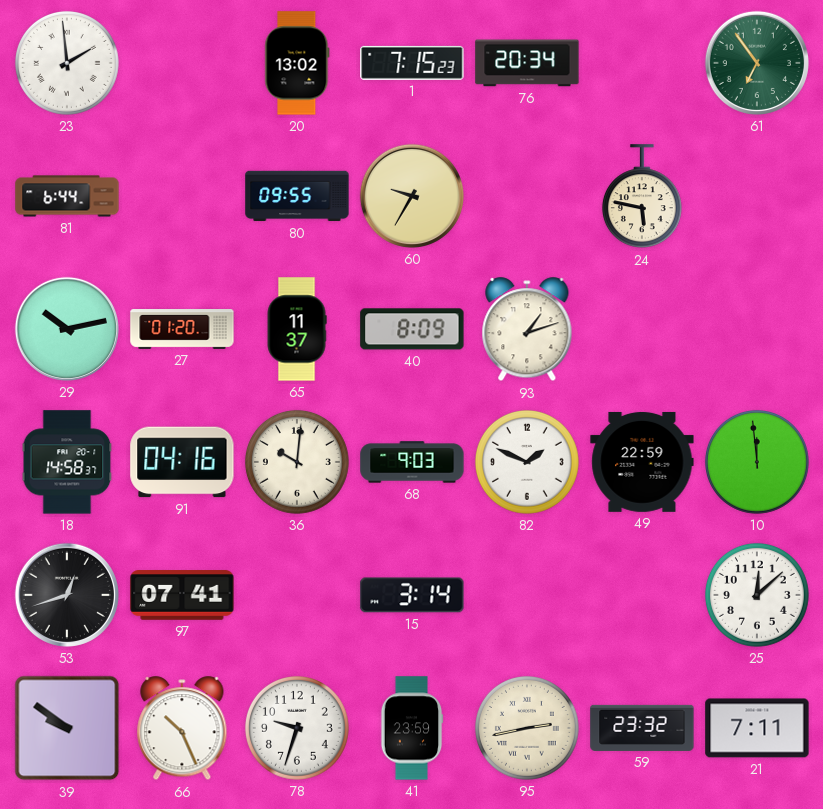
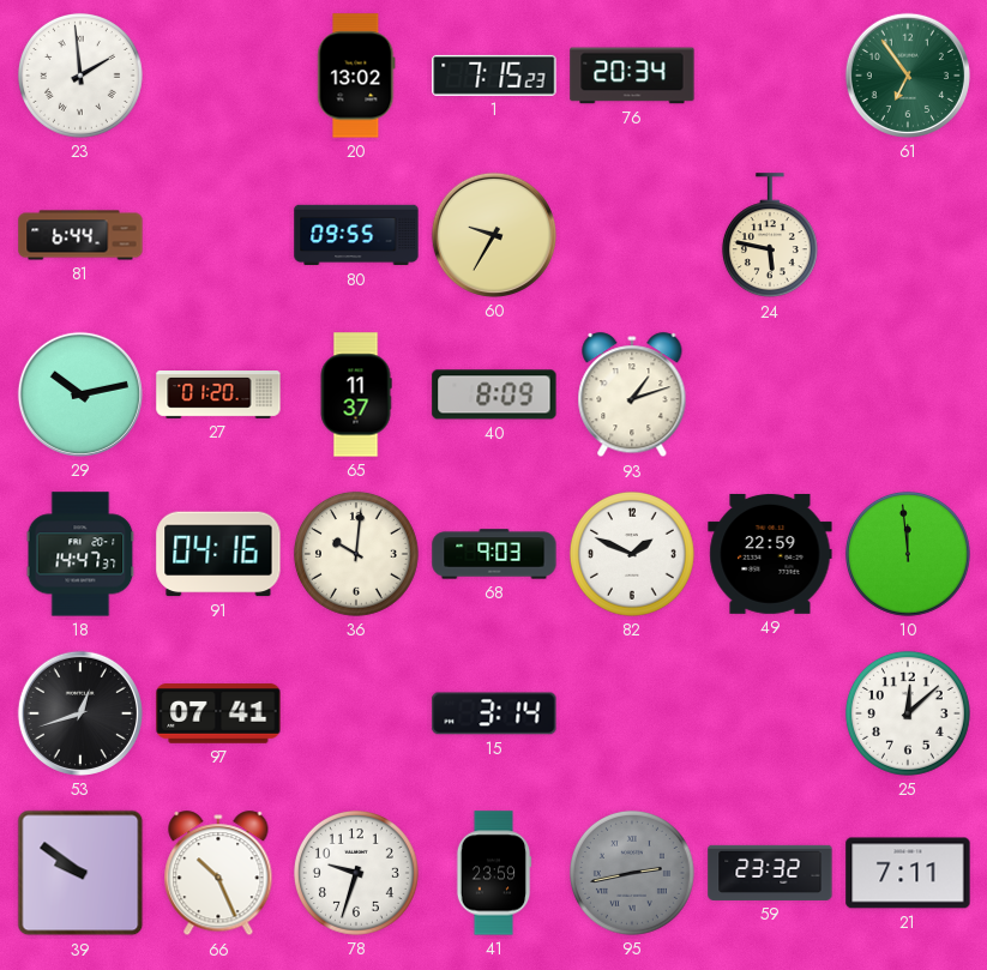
18: 14:58 -> 14:47 (80, 554)
95 dial: cream -> grey (632, 873)
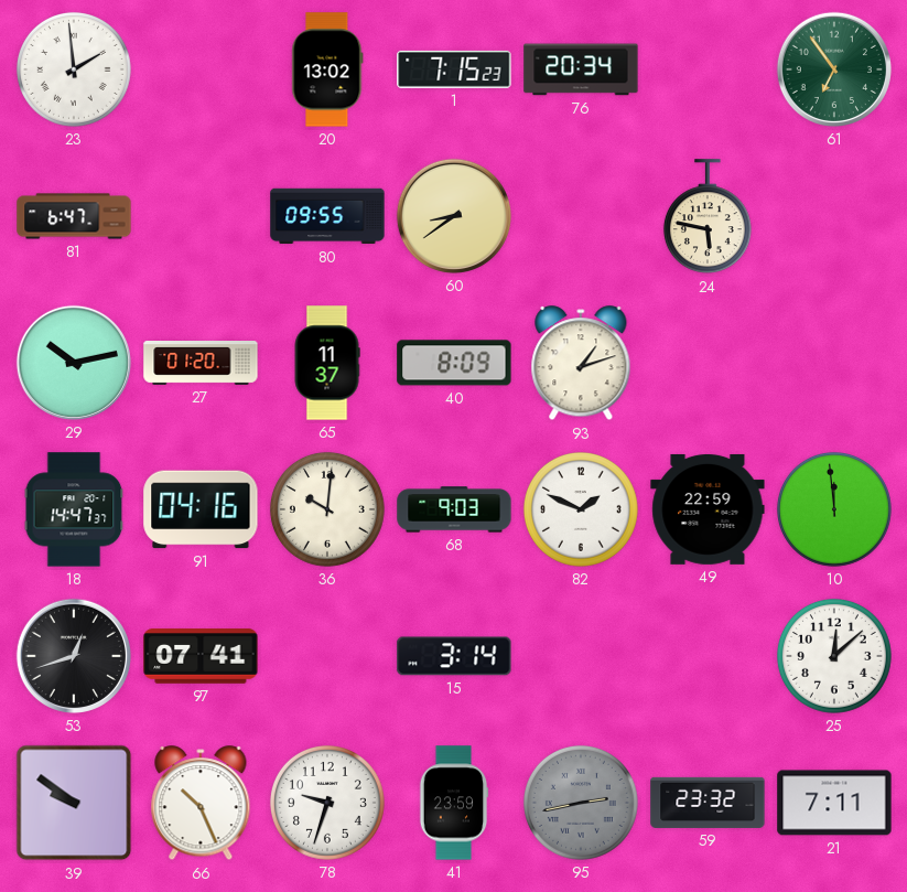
81: 6:44 -> 6:47 (74, 216)
60: 9:35 -> 8:39 (454, 216)
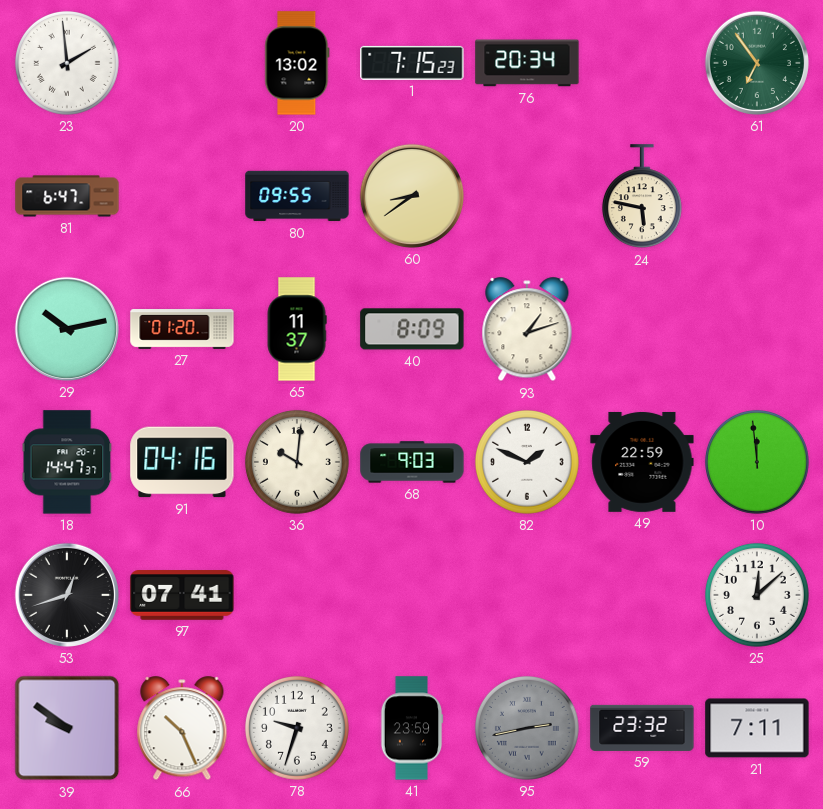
15: 3:14 -> none (454, 656)
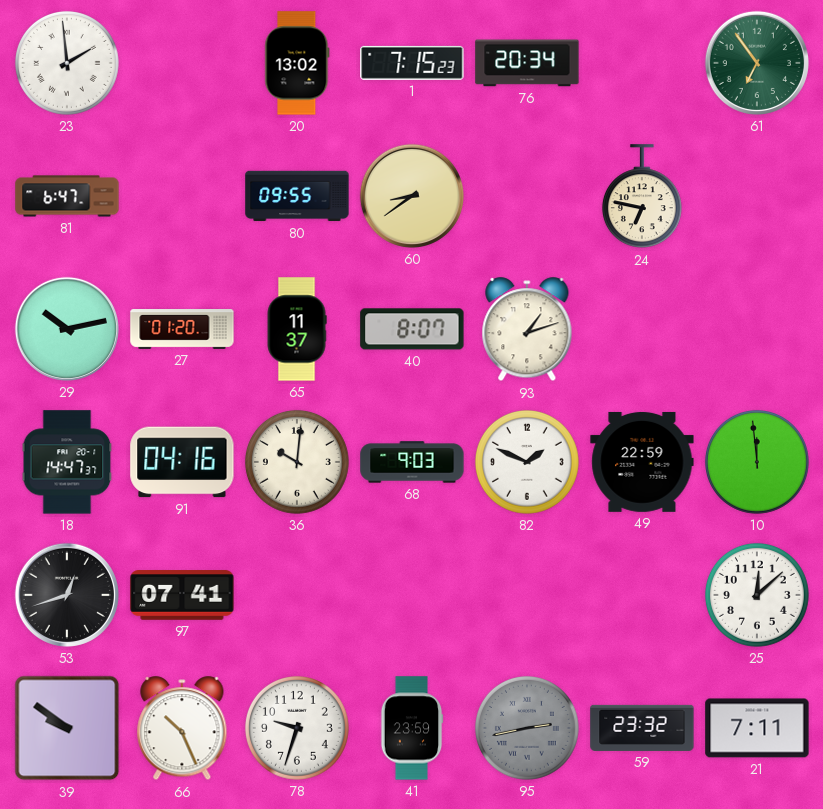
24: 5:47 -> 6:47 (642, 197)
40: 8:09 -> 8:07 (412, 329)
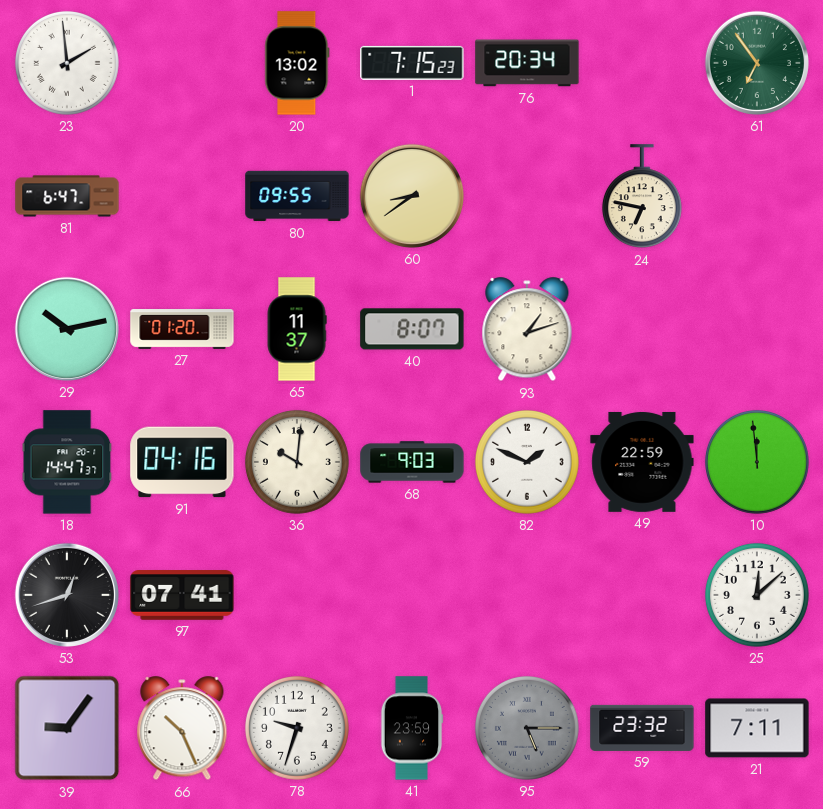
39: 9:51 -> 9:06 (67, 728)
95: 2:43 -> 5:15 (527, 728)
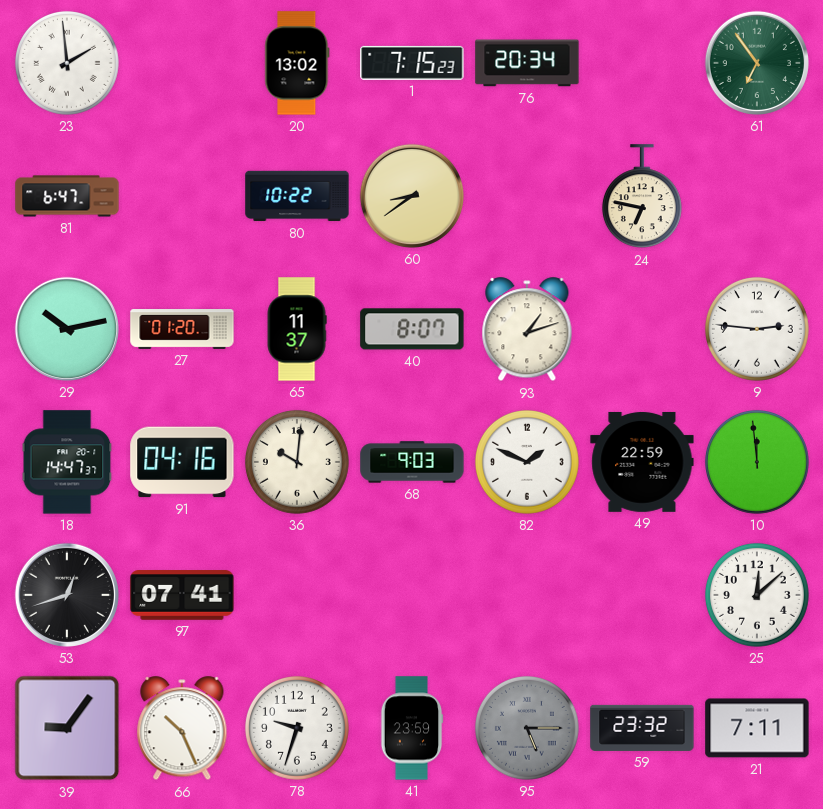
80: 09:55 -> 10:22 (297, 196)
9: none -> 2:46 (757, 329)
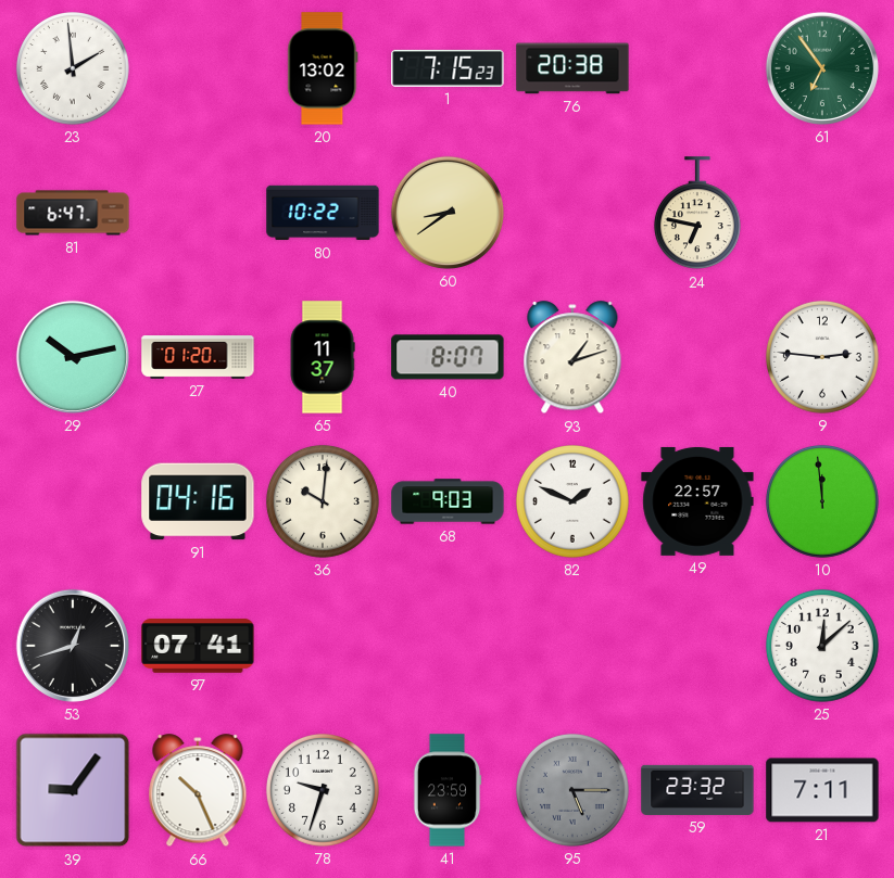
76: 20:34 -> 20:38 (572, 68)
18: 14:47 -> none (67, 462)
49: 22:59 -> 22:57 (697, 501)
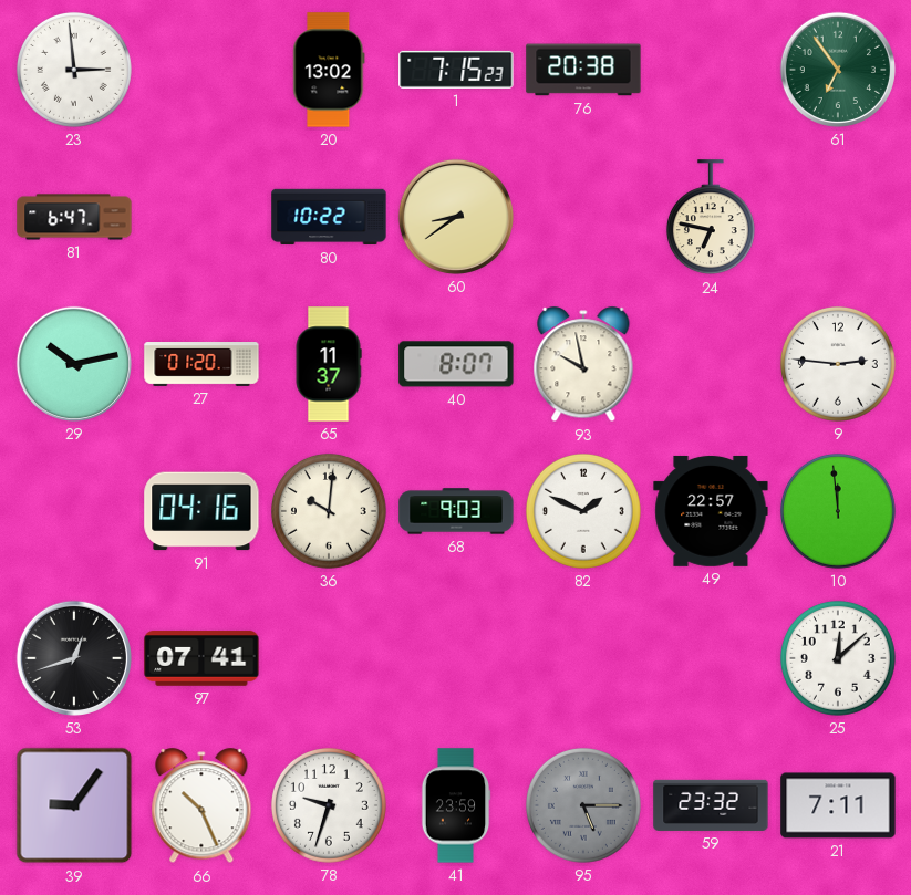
23: 1:59 -> 2:59 (74, 70)
93: 1:12 -> 9:58 (583, 365)
